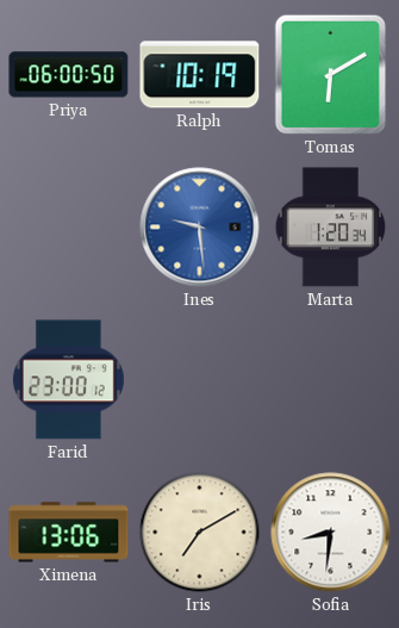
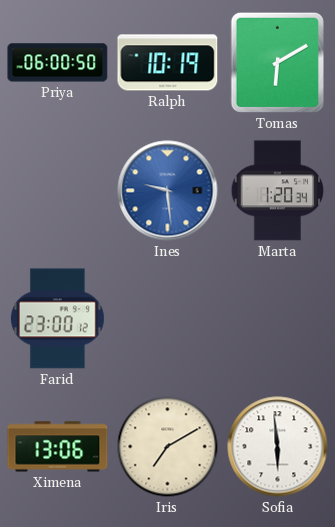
Sofia: 8:31 -> 5:59 (278, 447)
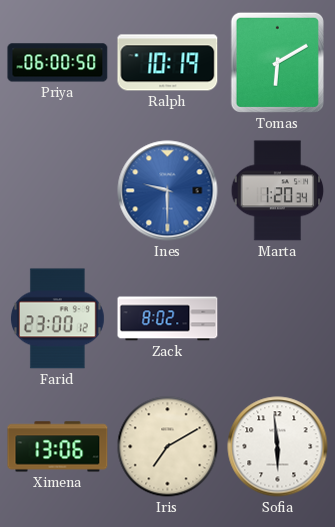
Ines: 9:29 -> 9:30 (168, 191)
Zack: none -> 8:02 (168, 319)
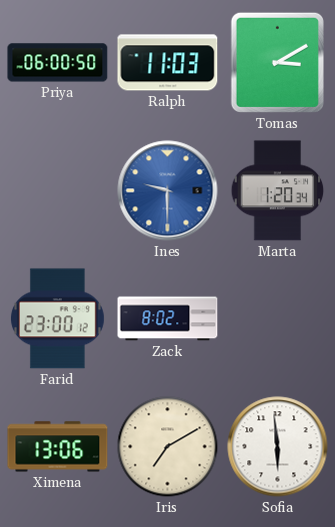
Ralph: 10:19 -> 11:03 (168, 63)
Tomas: 6:10 -> 3:10 (277, 62)
